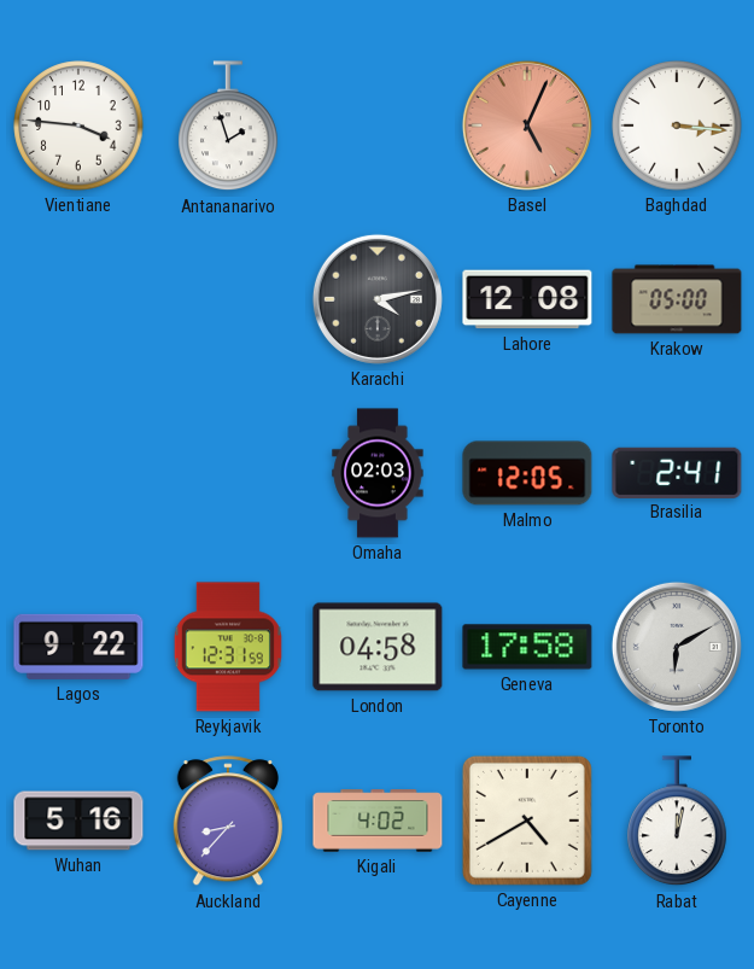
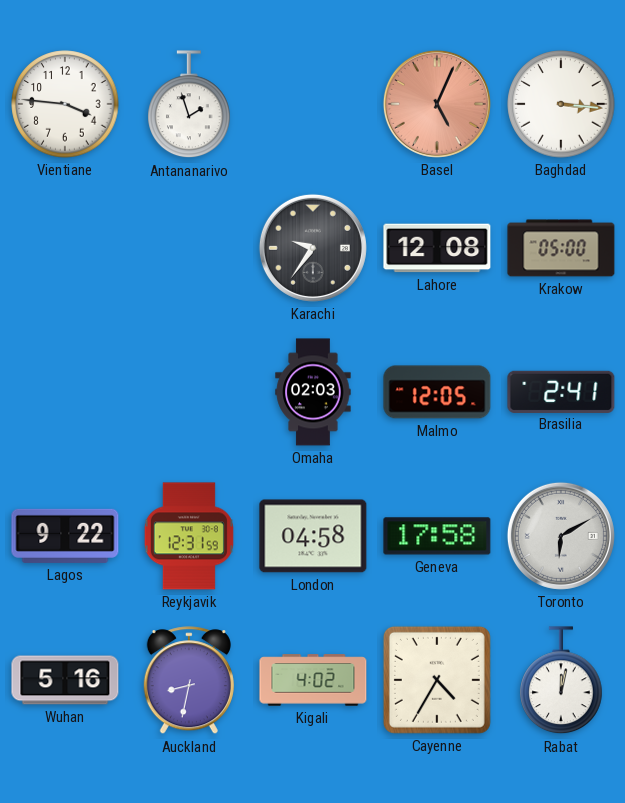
Karachi: 4:13 -> 9:36 (313, 248)
Auckland: 8:37 -> 8:32 (189, 681)
Cayenne: 4:40 -> 4:35 (437, 680)
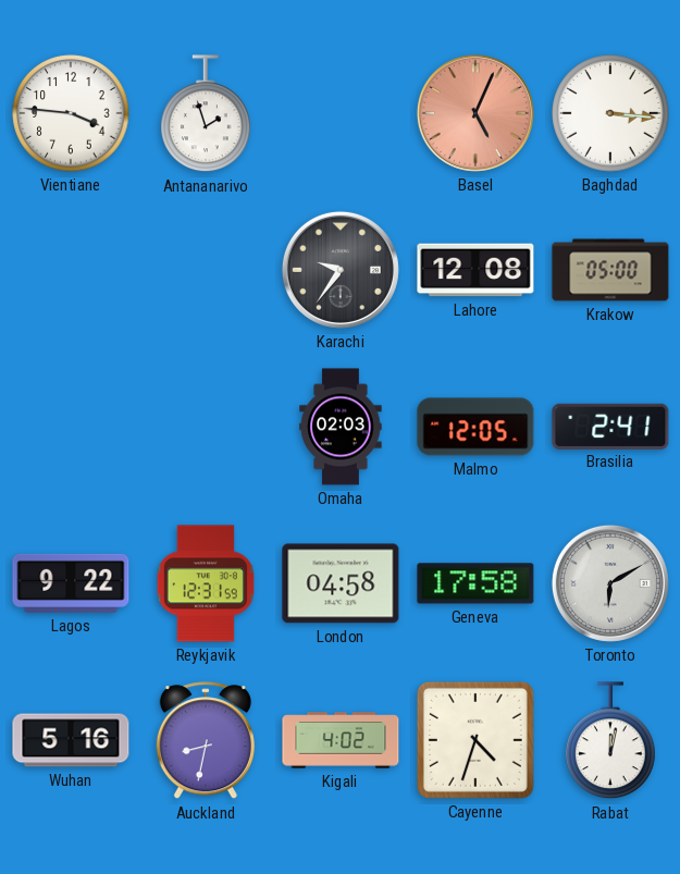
Cayenne: 4:35 -> 4:33 (475, 740)
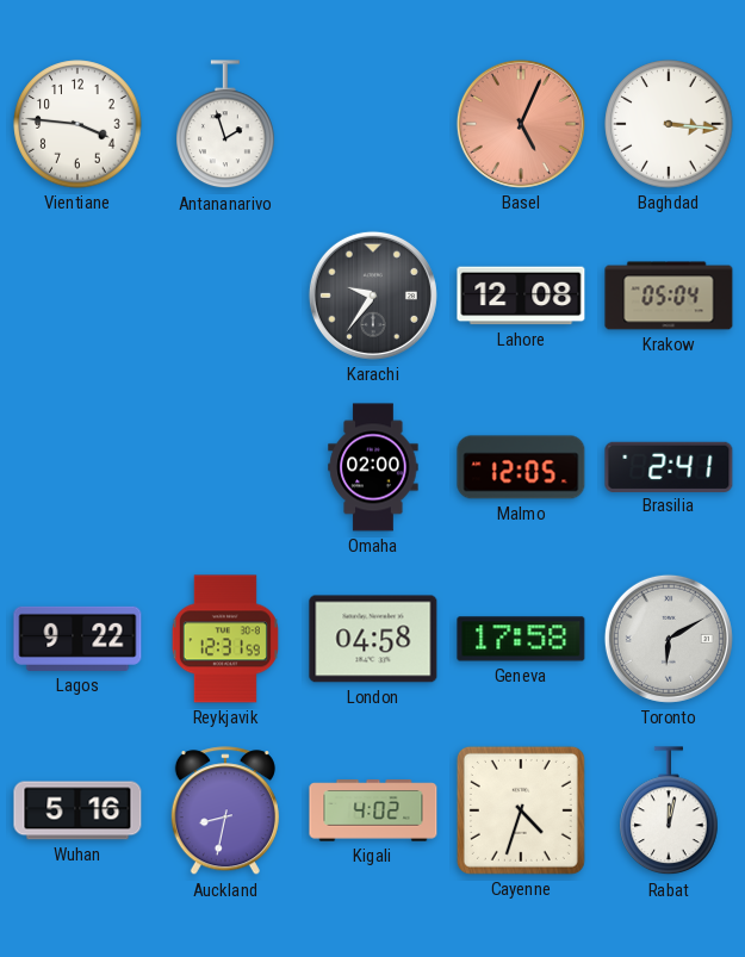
Krakow: 05:00 -> 05:04 (669, 296)
Omaha: 02:03 -> 02:00 (373, 467)
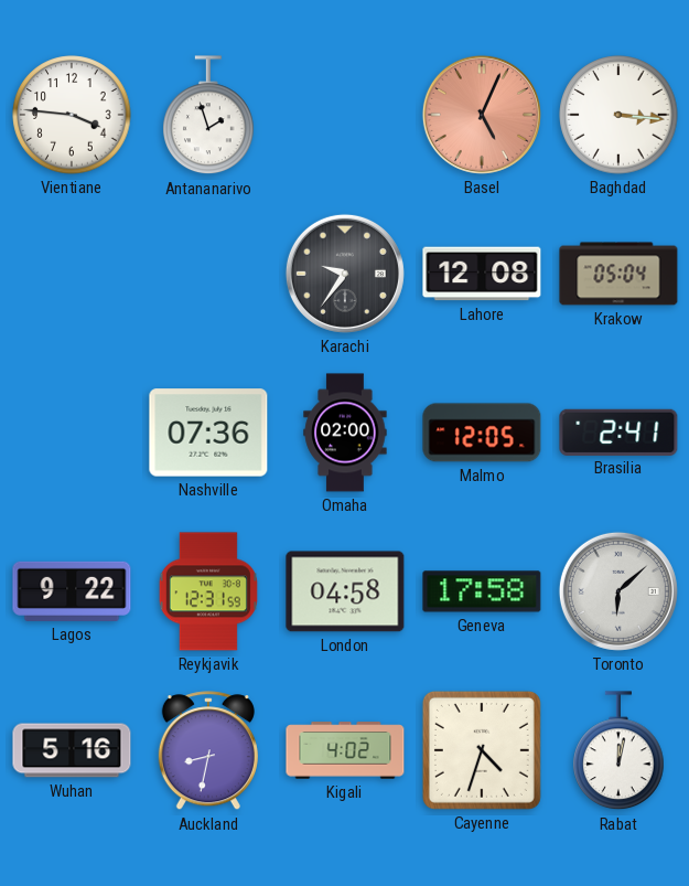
Nashville: none -> 07:36 (208, 433)
Toronto: 6:10 -> 6:08 (618, 591)
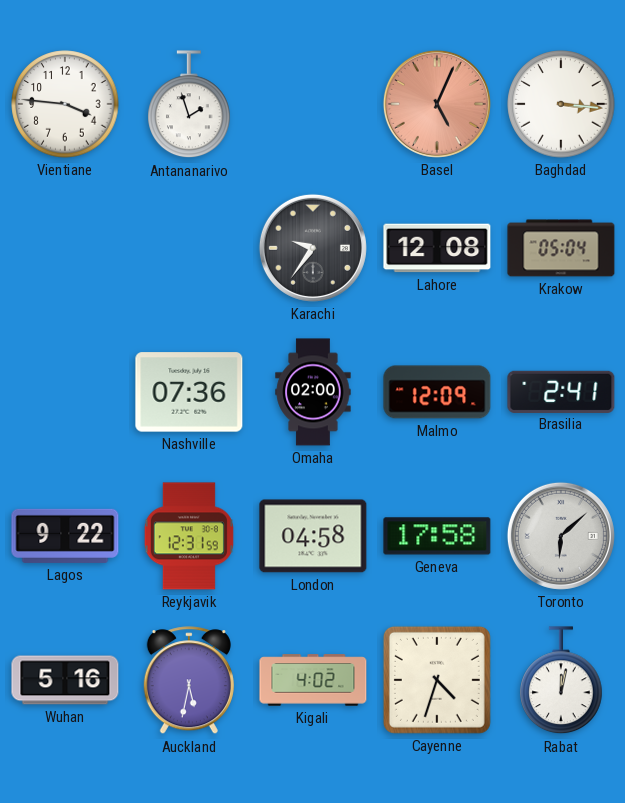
Malmo: 12:05 -> 12:09 (437, 392)
Auckland: 8:32 -> 5:32 (189, 681)
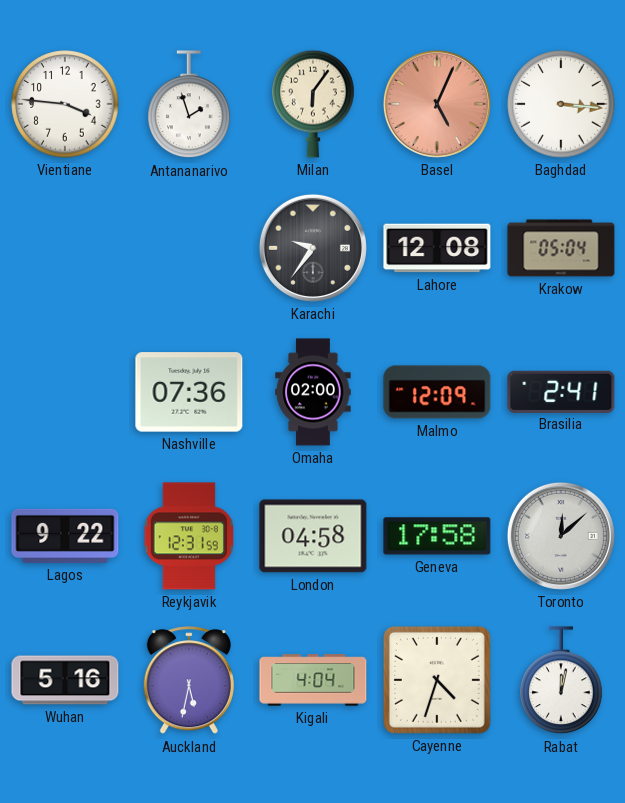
Milan: none -> 6:06 (313, 104)
Toronto: 6:08 -> 12:08 (561, 536)
Kigali: 4:02 -> 4:04 (313, 680)
